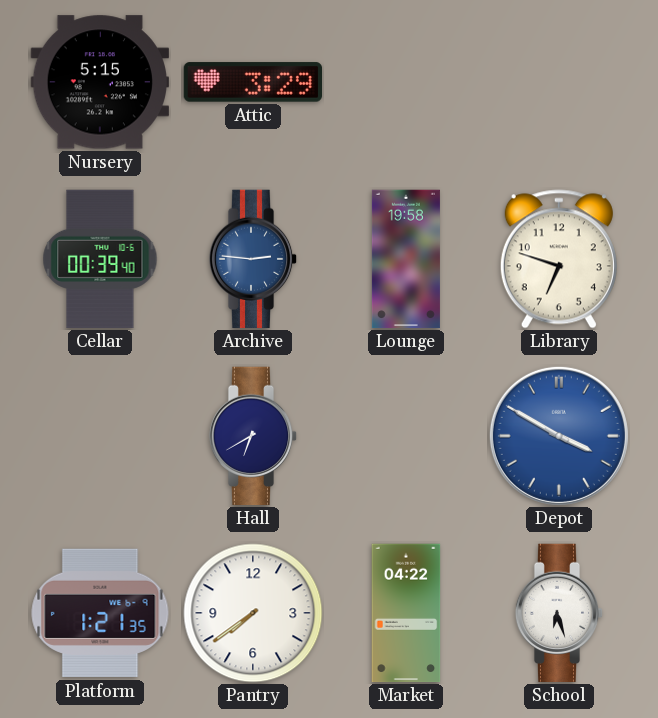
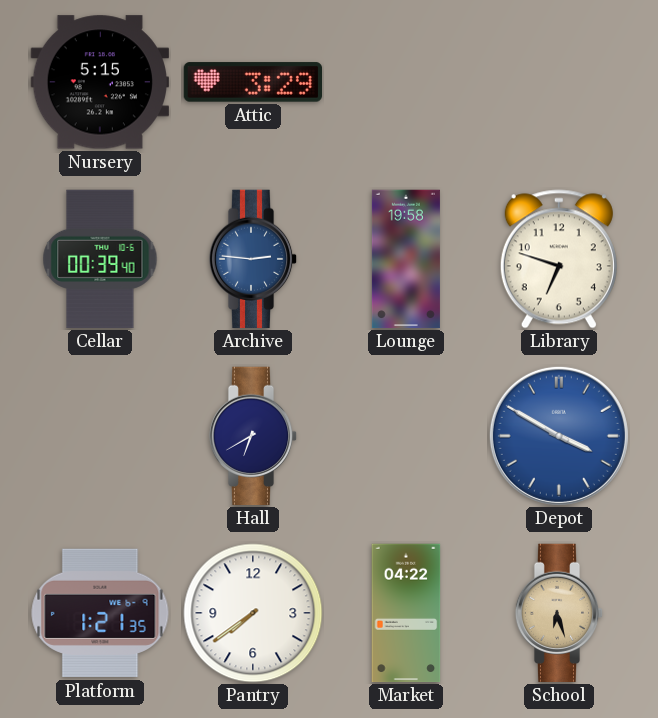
School dial: white -> champagne (559, 613)
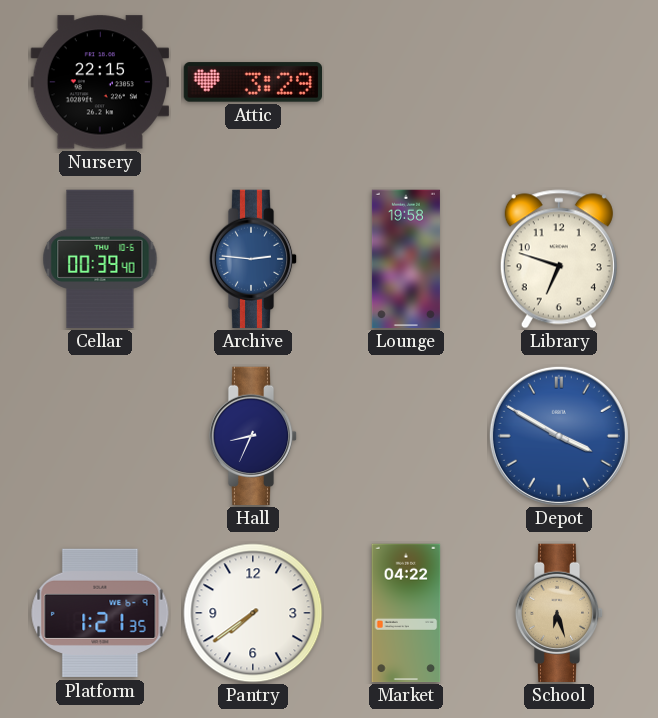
Nursery: 5:15 -> 22:15 (99, 82)
Hall: 6:40 -> 8:34 (253, 436)
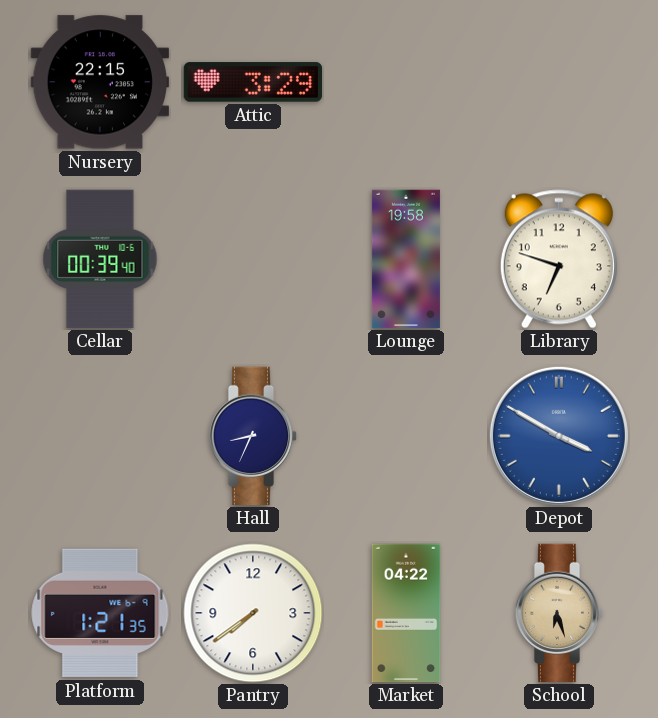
Archive: 2:46 -> none (253, 259)
